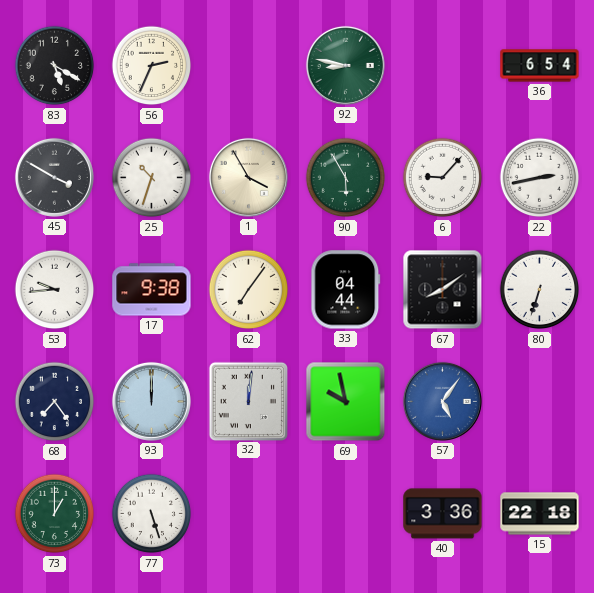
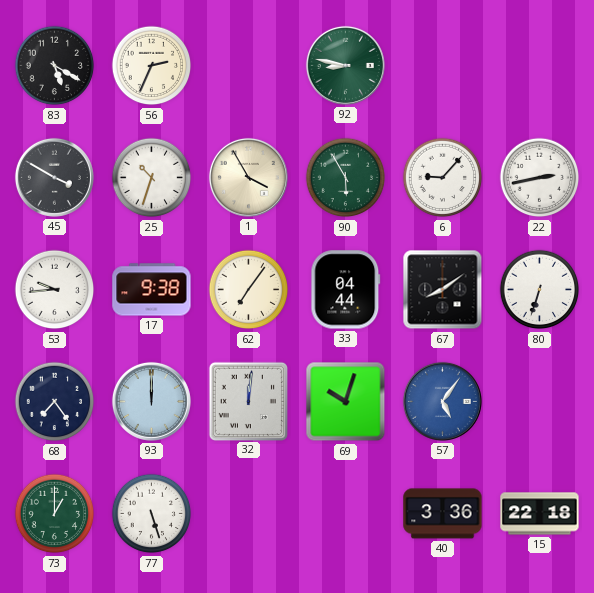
36: 6:54 -> none (540, 66)
69: 9:58 -> 10:03 (346, 402)
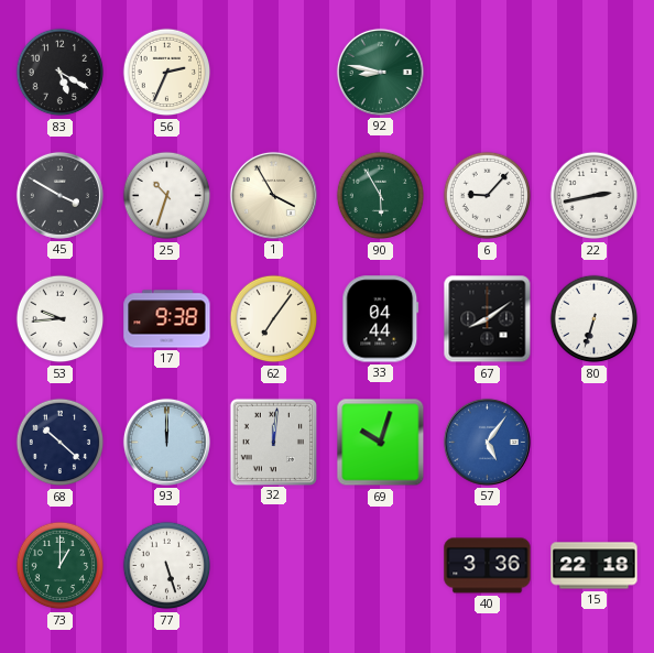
68: 7:24 -> 10:22 (61, 443)
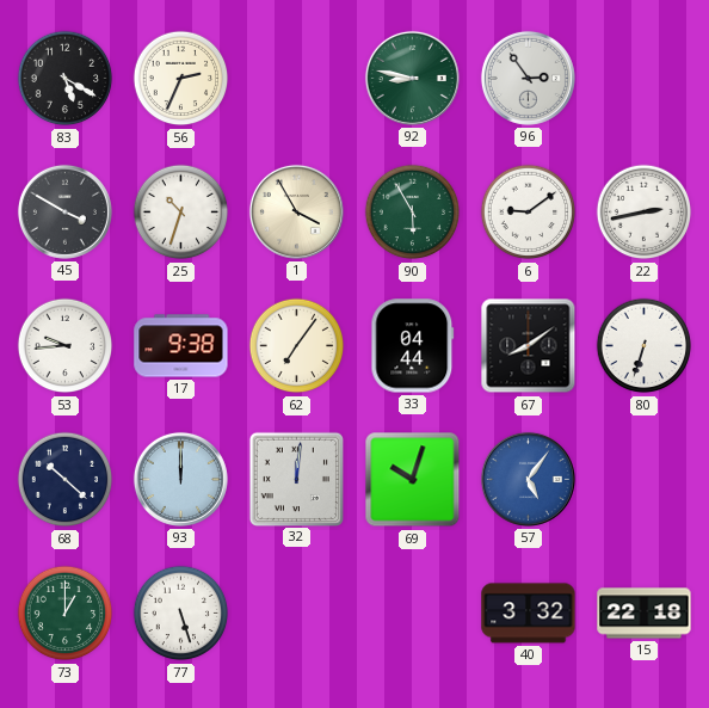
96: none -> 2:54 (528, 78)
6: 9:07 -> 9:09 (529, 213)
40: 3:36 -> 3:32 (529, 614)
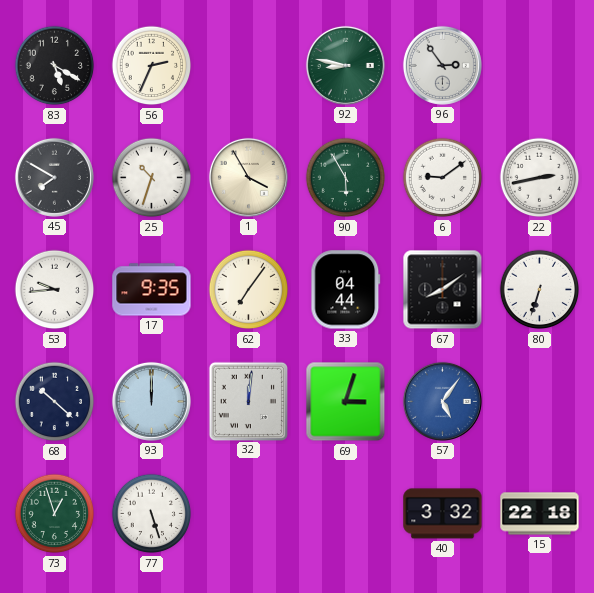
45: 3:50 -> 7:50 (54, 177)
17: 9:38 -> 9:35 (152, 290)
69: 10:03 -> 3:03 (346, 402)
73: 1:00 -> 12:57 (55, 514)
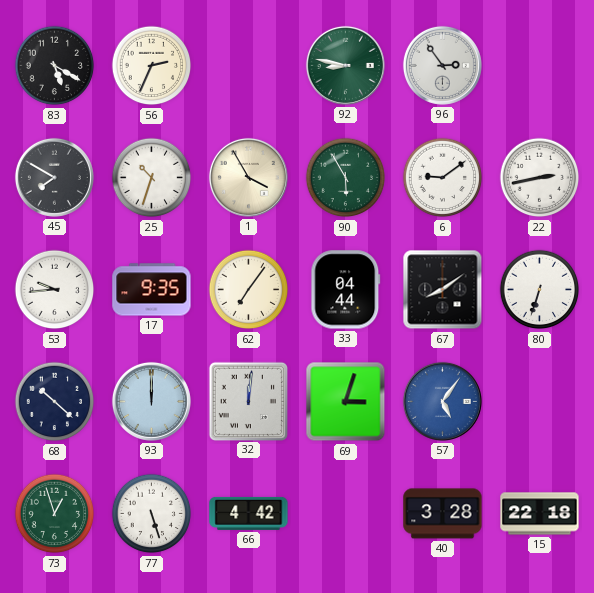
66: none -> 4:42 (249, 513)
40: 3:32 -> 3:28 (443, 514)
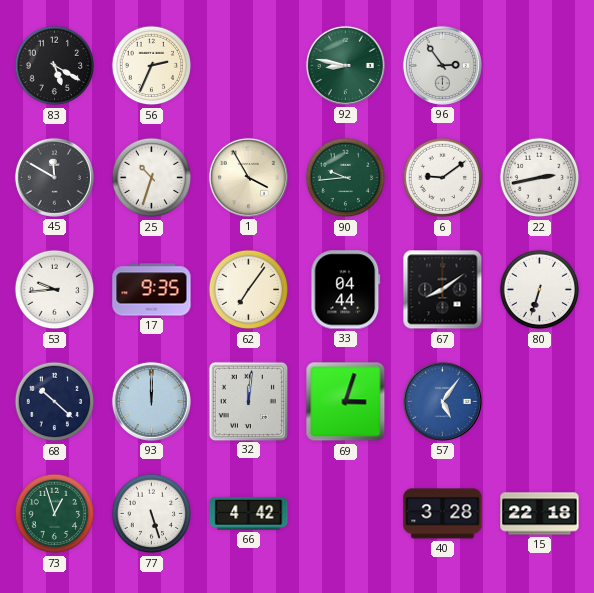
45: 7:50 -> 11:50 (54, 177)
90: 5:55 -> 9:44 (346, 178)
